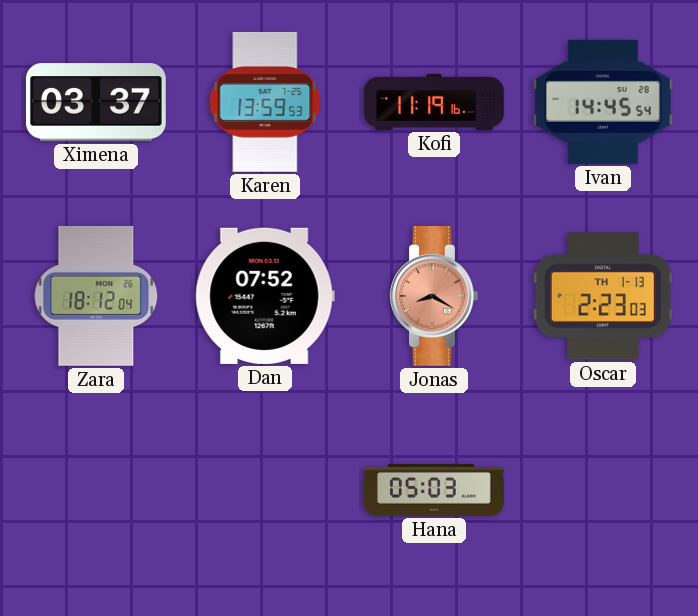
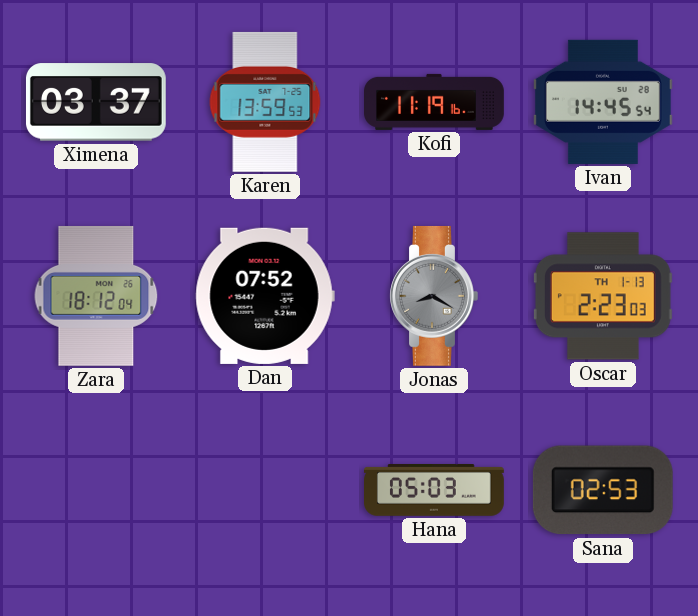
Jonas dial: salmon -> grey (434, 296)
Sana: none -> 02:53 (603, 490)
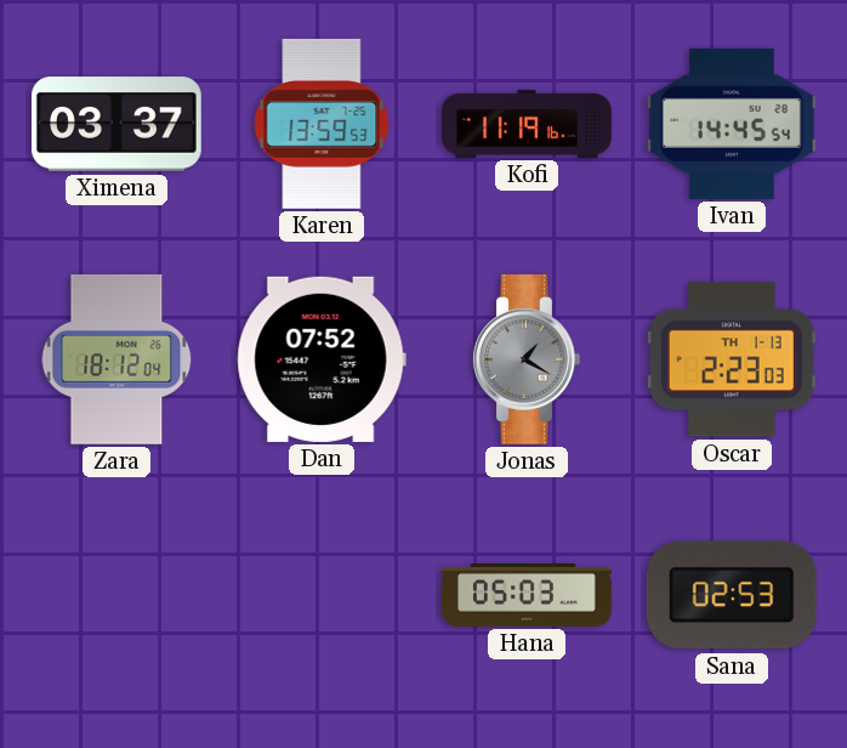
Jonas: 8:20 -> 1:20 (527, 359)
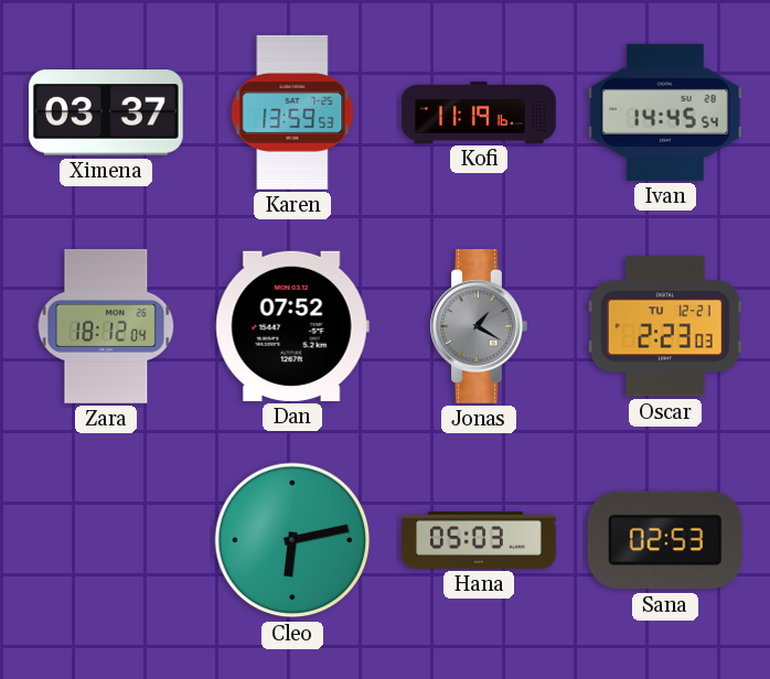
Oscar date: TH 1-13 -> TU 12-21 (665, 326)
Cleo: none -> 6:13 (292, 540)
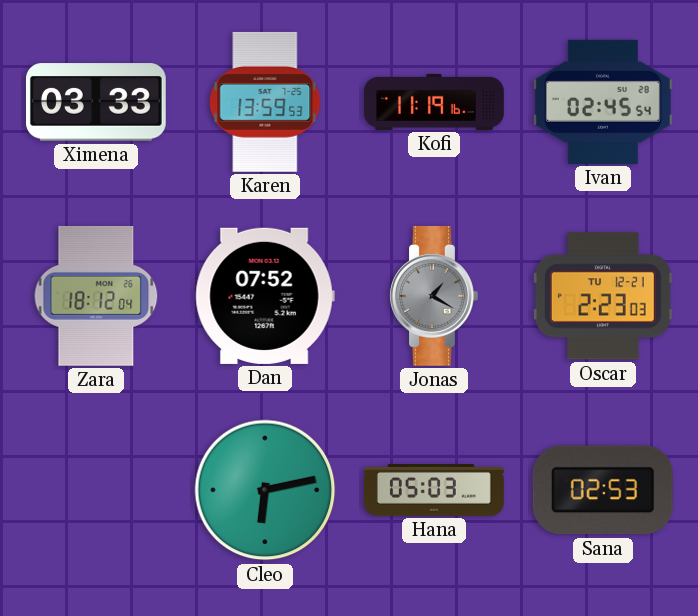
Ximena: 03:37 -> 03:33 (96, 102)
Ivan: 14:45 -> 02:45 (603, 102)
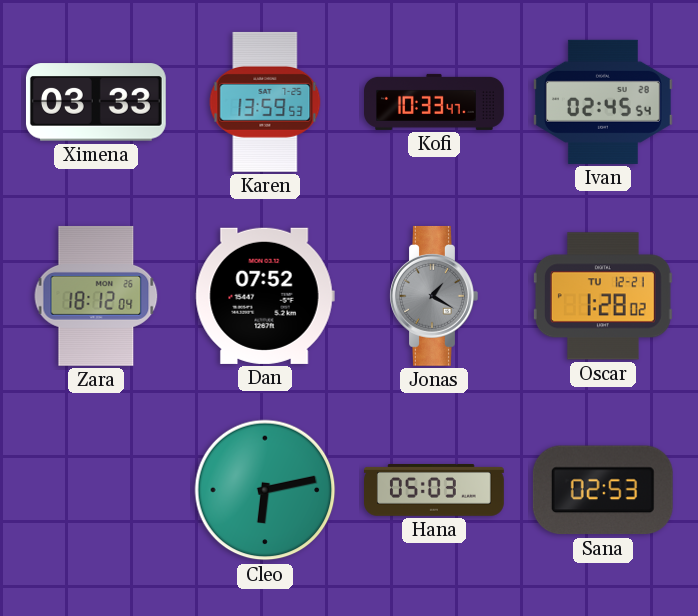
Kofi: 11:19 -> 10:33 (435, 102)
Oscar: 2:23 -> 1:28 (603, 296)
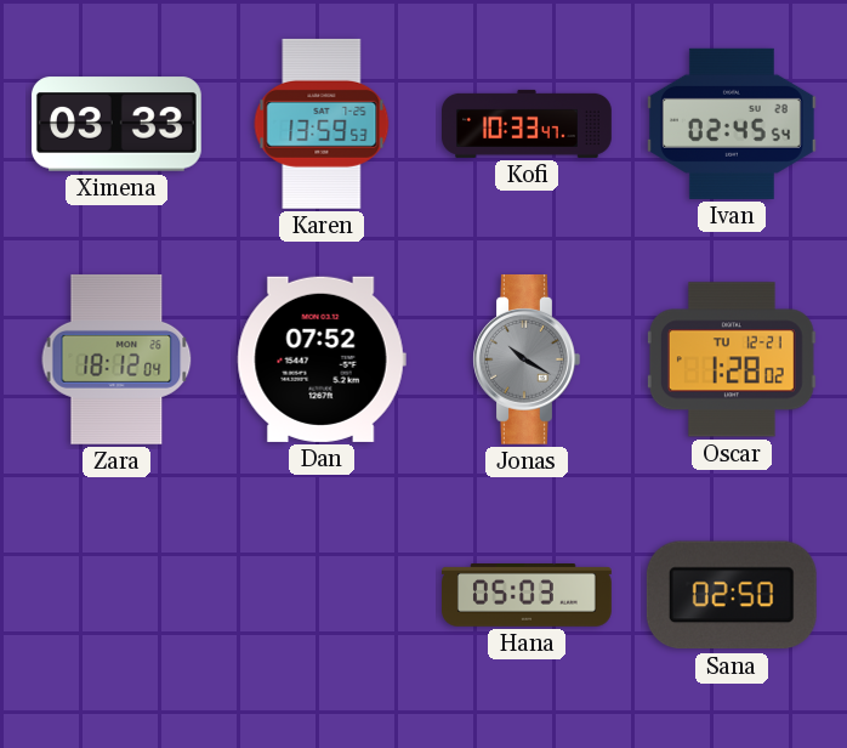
Jonas: 1:20 -> 10:20 (527, 359)
Cleo: 6:13 -> none (265, 490)
Sana: 02:53 -> 02:50 (732, 595)
